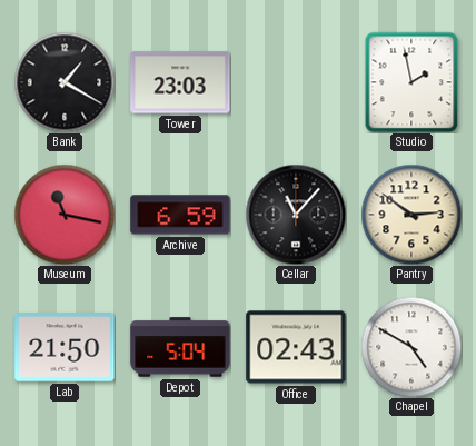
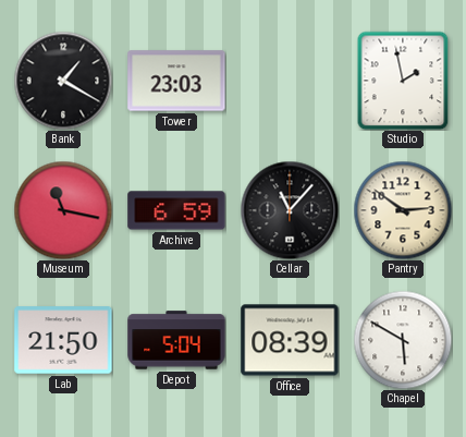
Office: 02:43 -> 08:39 (290, 340)
Chapel: 4:50 -> 5:50 (403, 340)
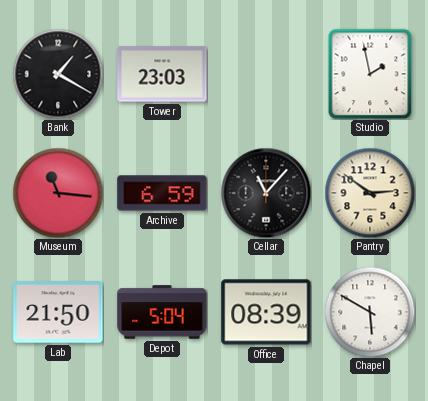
Museum: 11:17 -> 11:16 (58, 193)
